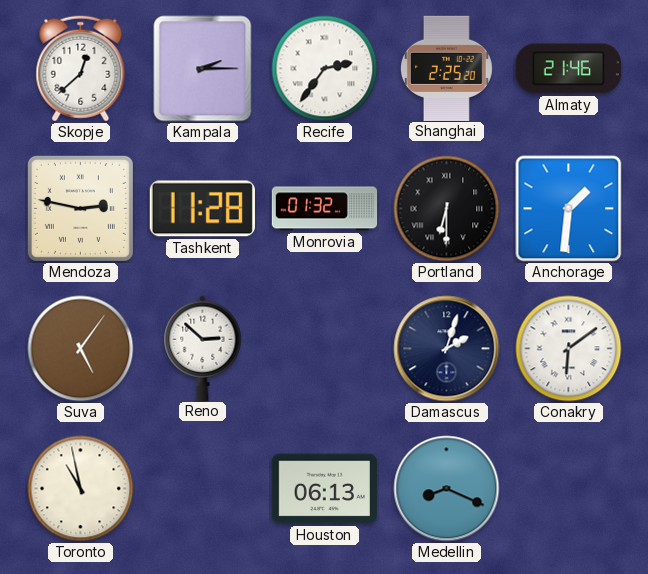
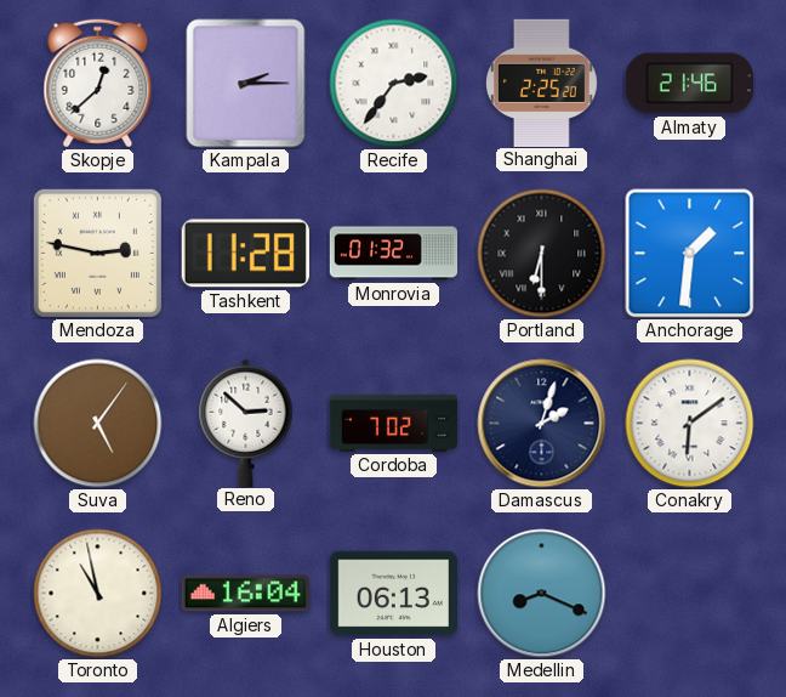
Cordoba: none -> 7:02 (394, 423)
Algiers: none -> 16:04 (245, 594)
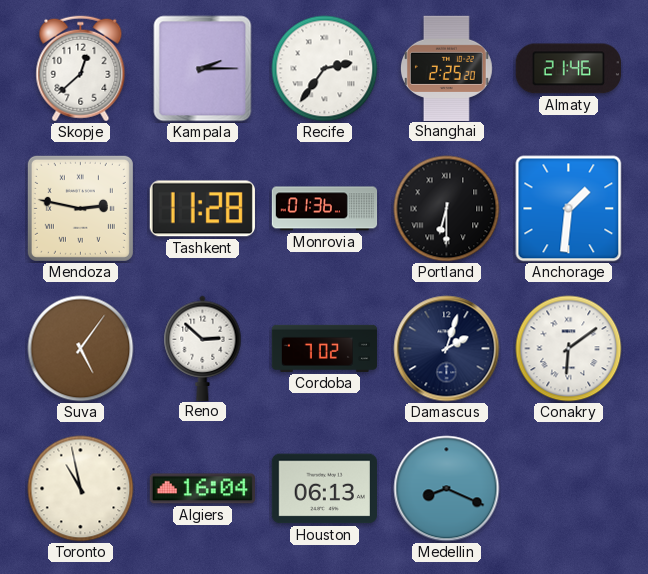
Monrovia: 01:32 -> 01:36 (325, 209)
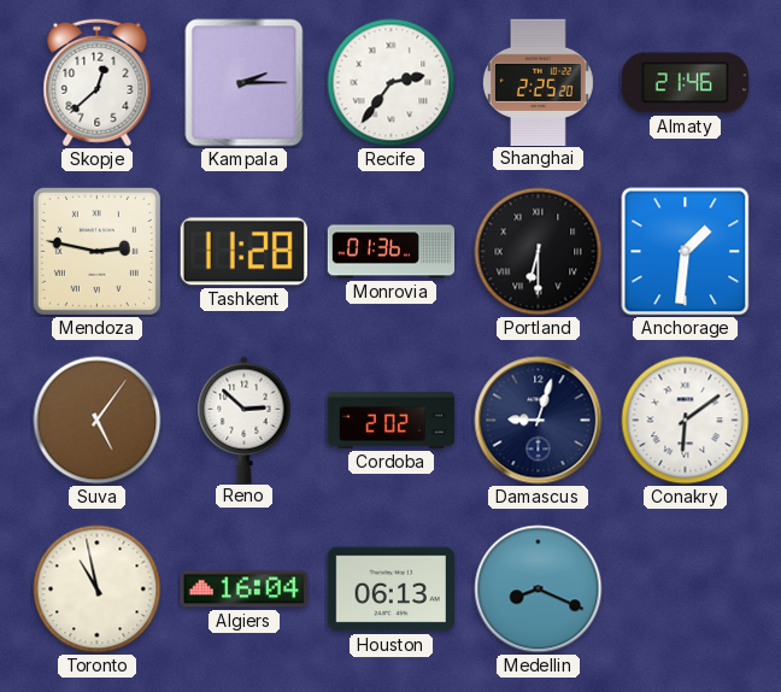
Cordoba: 7:02 -> 2:02 (392, 420)
Damascus: 2:03 -> 9:03 (539, 421)
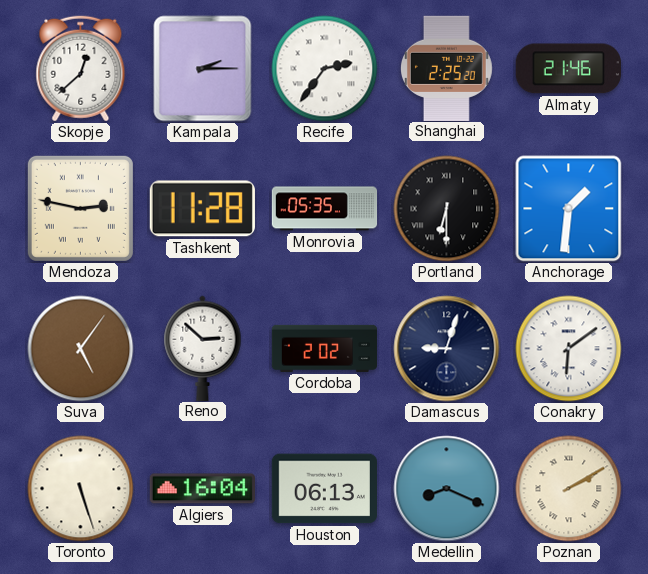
Monrovia: 01:36 -> 05:35 (325, 209)
Toronto: 10:58 -> 5:27 (81, 489)
Poznan: none -> 2:10 (569, 489)
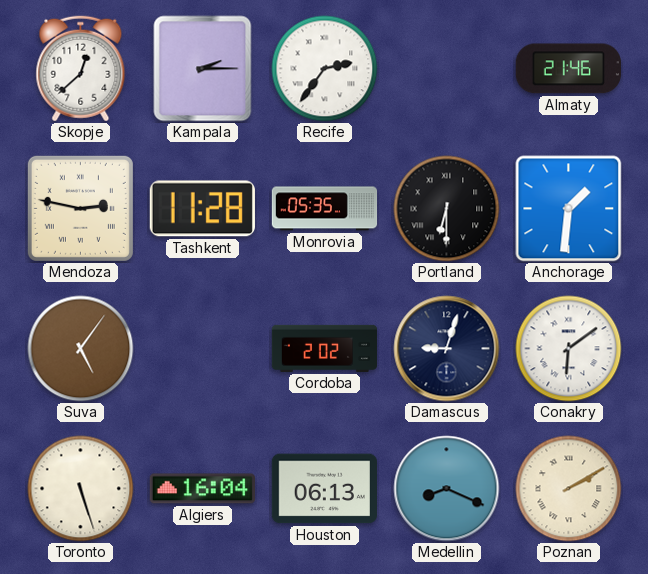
Shanghai: 2:25 -> none (446, 68)
Reno: 2:52 -> none (203, 348)
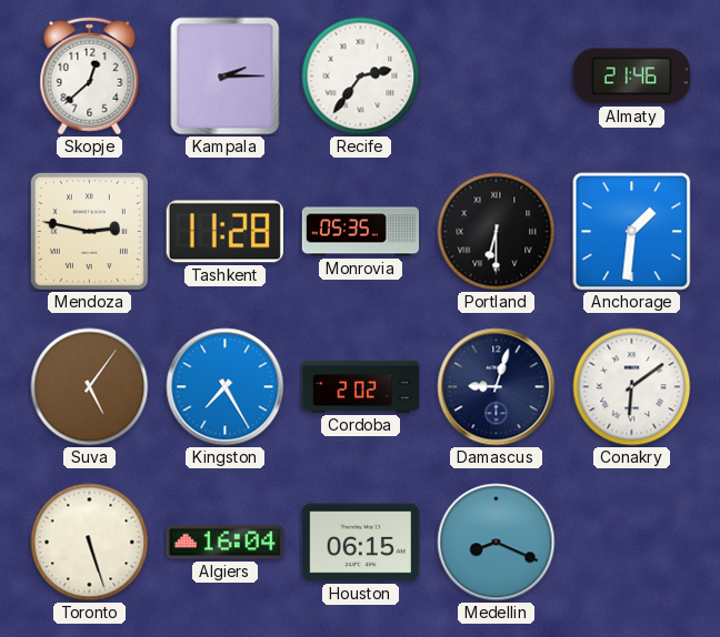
Kingston: none -> 7:25 (226, 387)
Houston: 06:13 -> 06:15 (360, 543)
Poznan: 2:10 -> none (569, 489)
